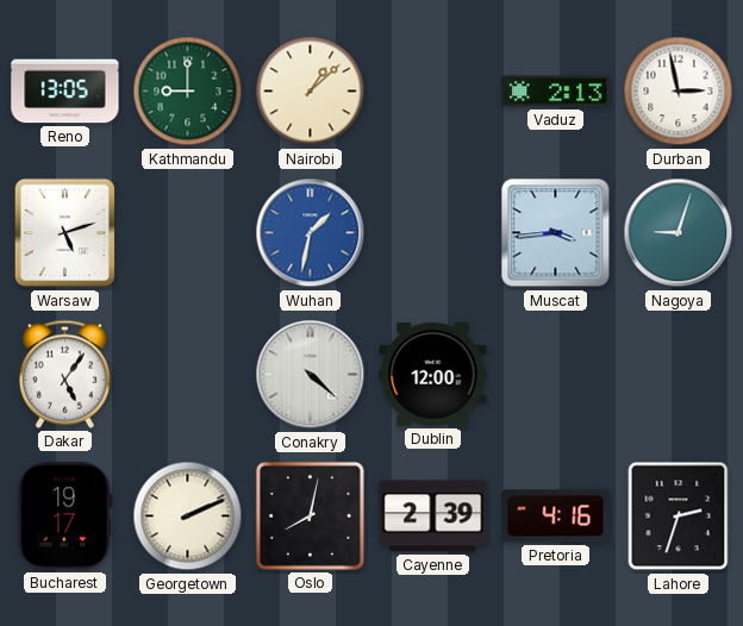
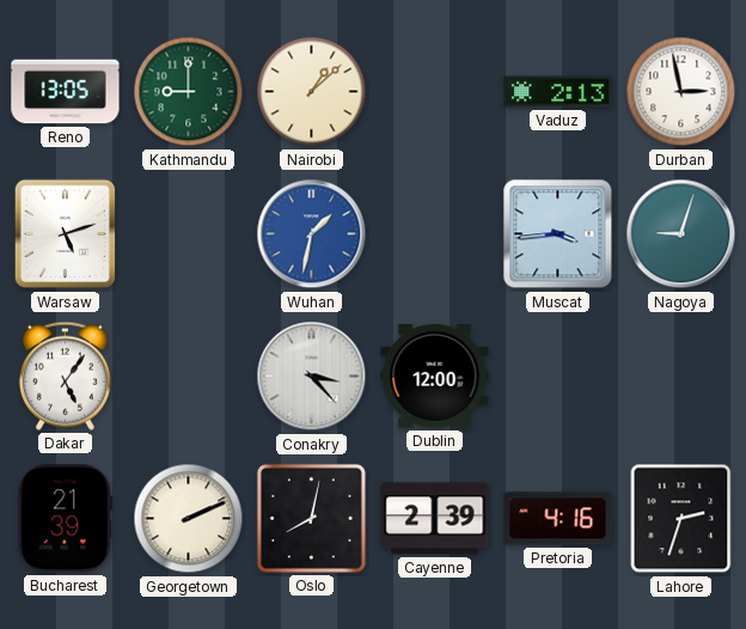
Conakry: 4:22 -> 3:23 (312, 377)
Bucharest: 19:17 -> 21:39 (66, 519)
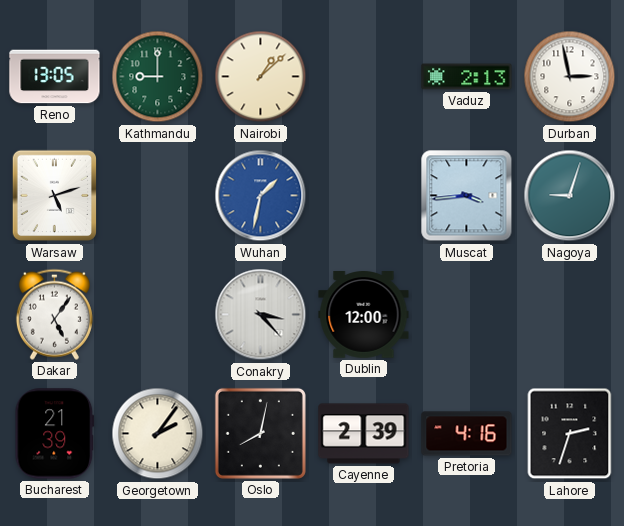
Georgetown: 2:11 -> 2:06 (158, 434)
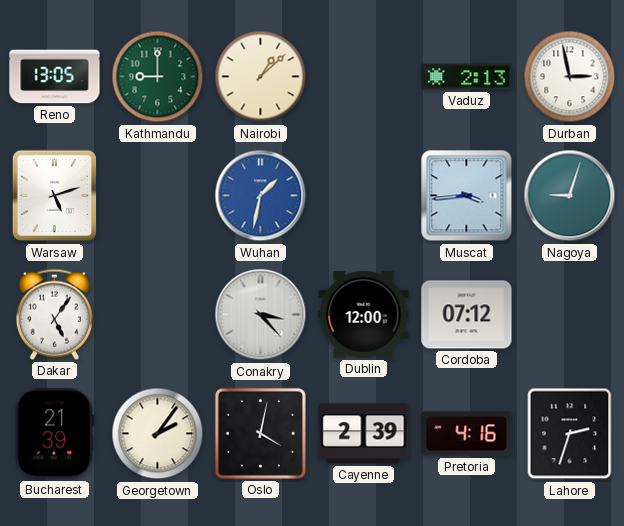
Cordoba: none -> 07:12 (467, 315)
Oslo: 8:02 -> 4:02 (260, 433)
